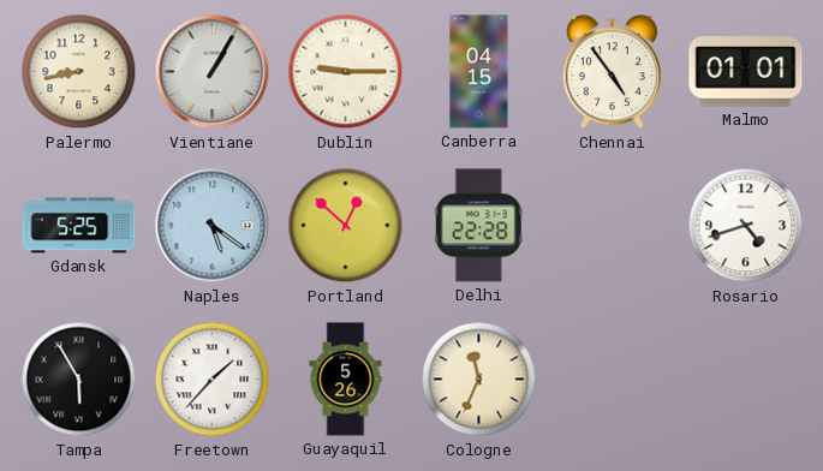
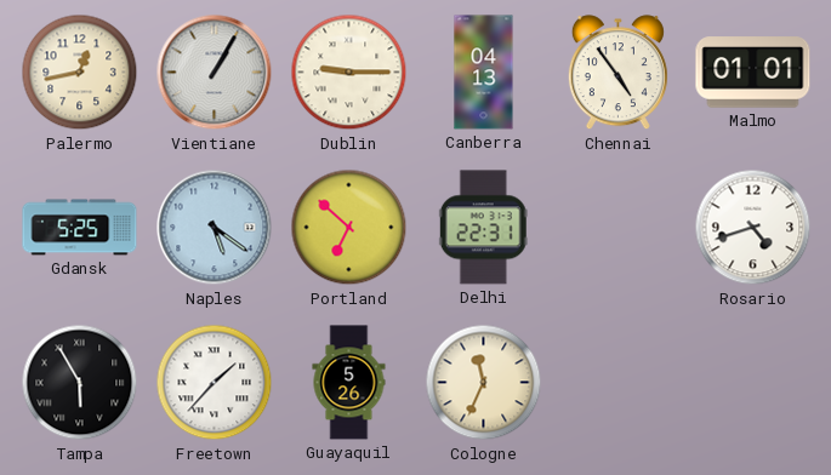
Palermo: 8:43 -> 12:43 (80, 73)
Canberra: 04:15 -> 04:13 (484, 73)
Portland: 12:52 -> 6:52 (349, 228)
Delhi: 22:28 -> 22:31 (483, 228)
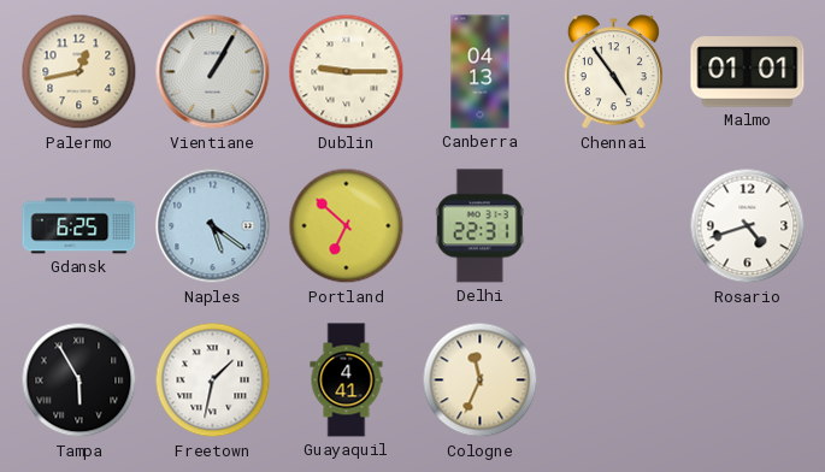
Gdansk: 5:25 -> 6:25 (79, 226)
Freetown: 1:37 -> 1:32 (213, 380)
Guayaquil: 5:26 -> 4:41 (347, 380)
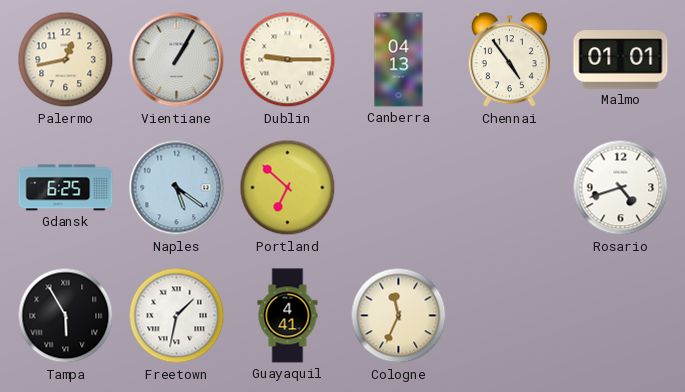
Delhi: 22:31 -> none (479, 226)
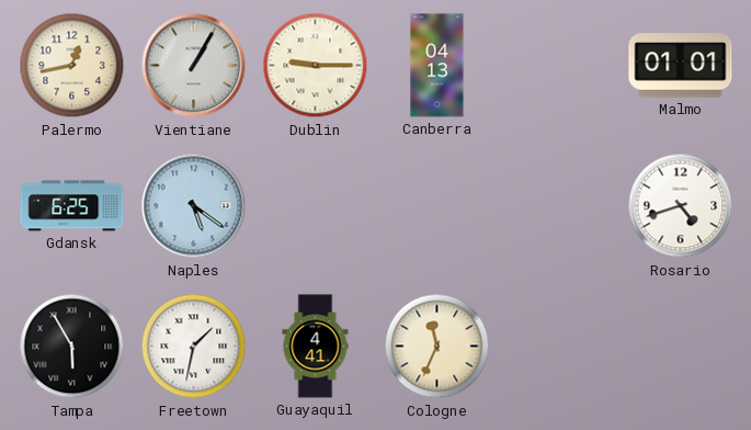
Chennai: 4:54 -> none (509, 60)
Portland: 6:52 -> none (288, 188)
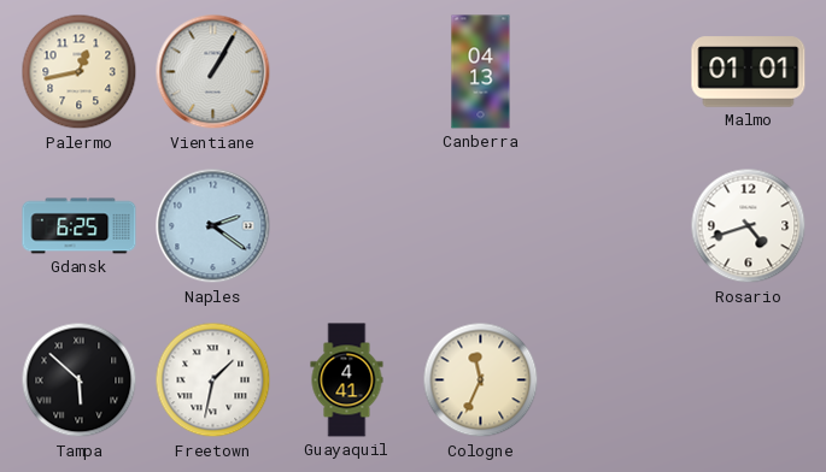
Dublin: 9:15 -> none (316, 66)
Naples: 5:21 -> 2:21 (213, 226)
Tampa: 5:55 -> 5:52 (80, 380)
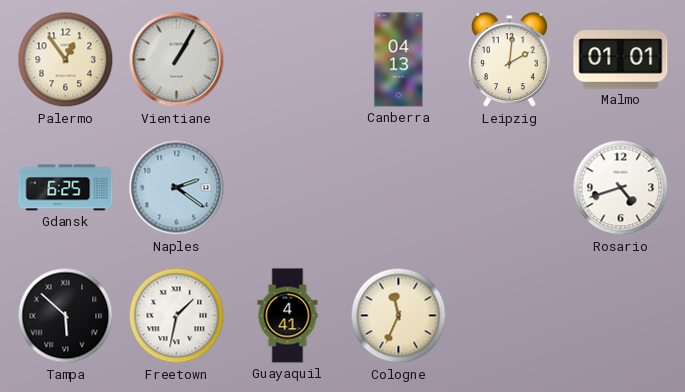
Palermo: 12:43 -> 12:54 (66, 60)
Leipzig: none -> 2:01 (509, 60)
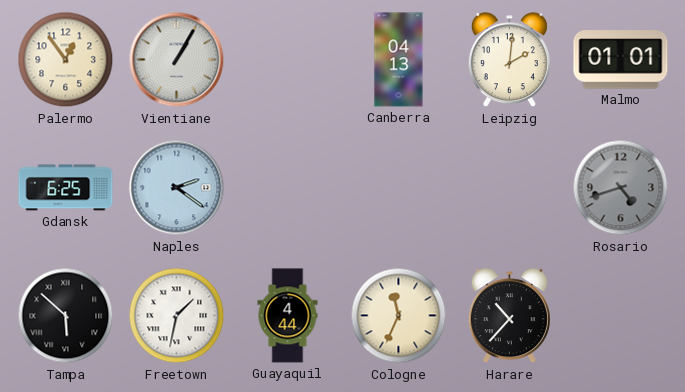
Rosario dial: white -> grey (621, 188)
Guayaquil: 4:41 -> 4:44 (288, 316)
Harare: none -> 10:37 (509, 316)
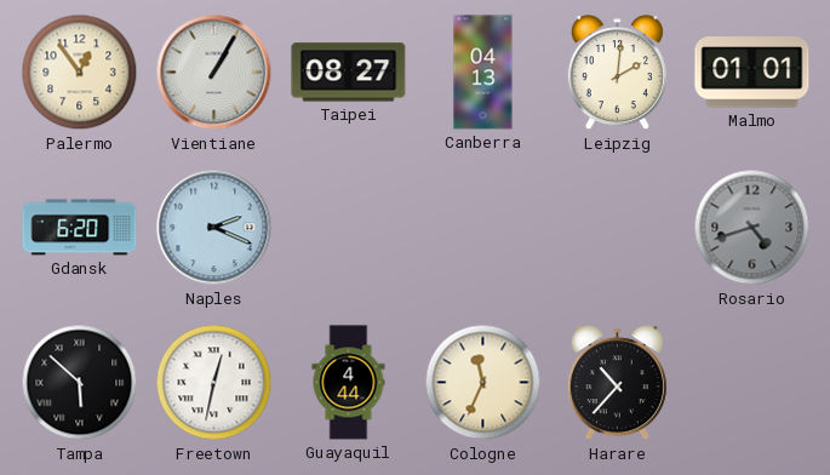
Taipei: none -> 08:27 (349, 73)
Gdansk: 6:25 -> 6:20 (80, 228)
Naples: 2:21 -> 2:19 (214, 228)
Freetown: 1:32 -> 12:32 (214, 383)
